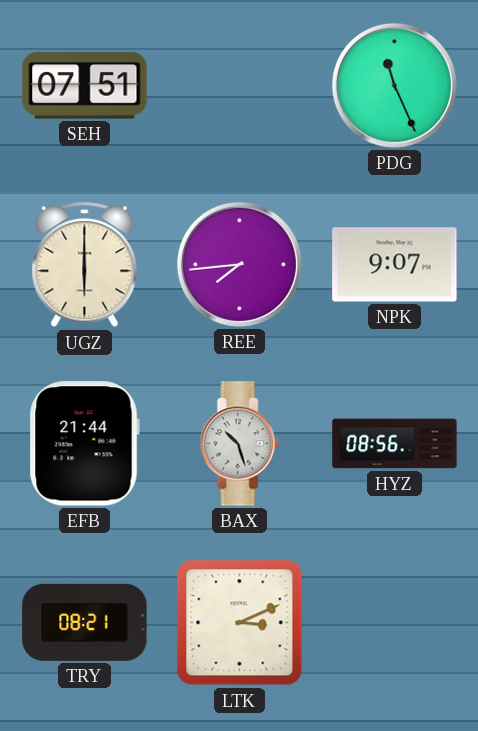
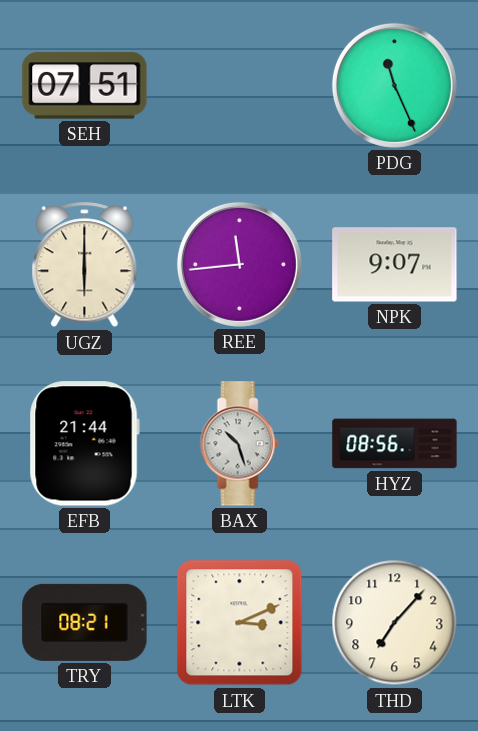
REE: 7:44 -> 11:44 (239, 264)
THD: none -> 7:07 (395, 623)
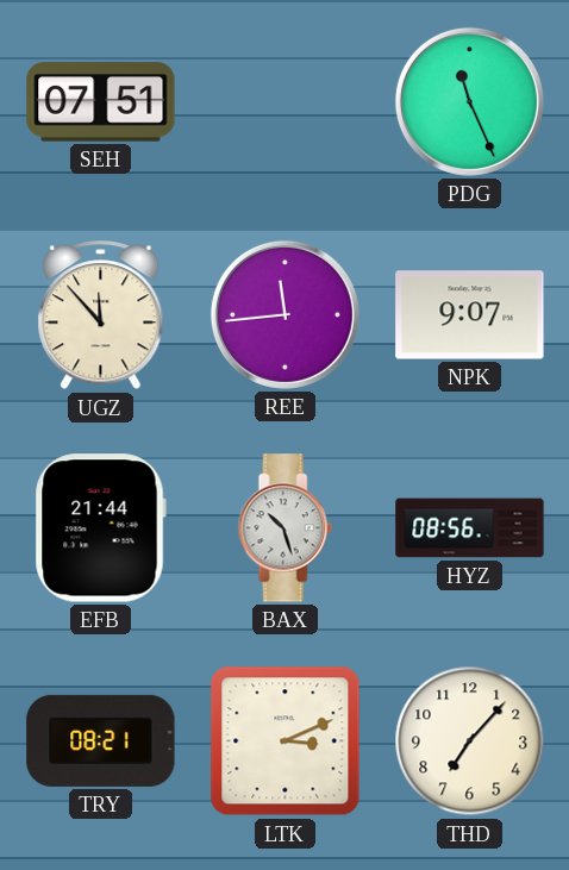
UGZ: 6:00 -> 11:53 (101, 315)
